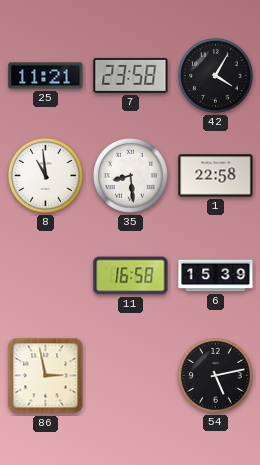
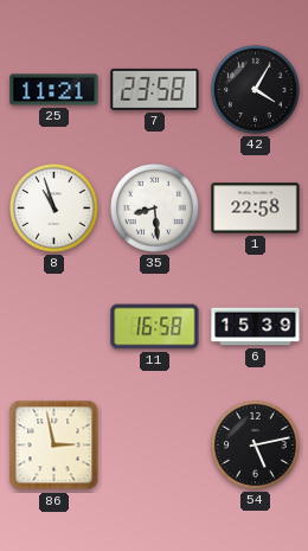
8: 10:59 -> 10:57 (54, 209)
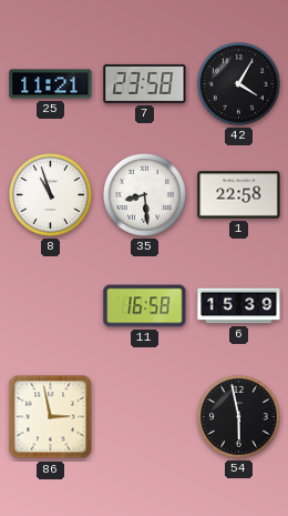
54: 5:13 -> 5:58 (239, 417)
